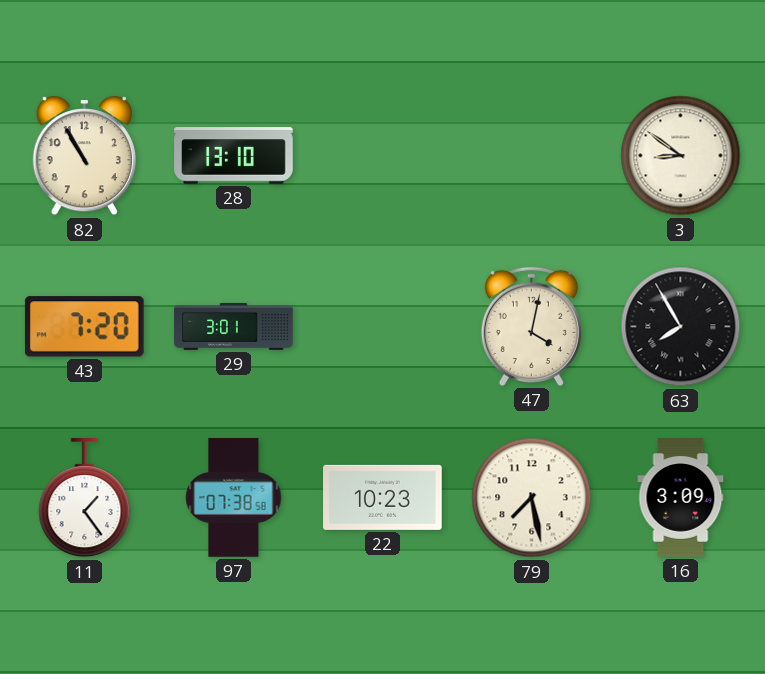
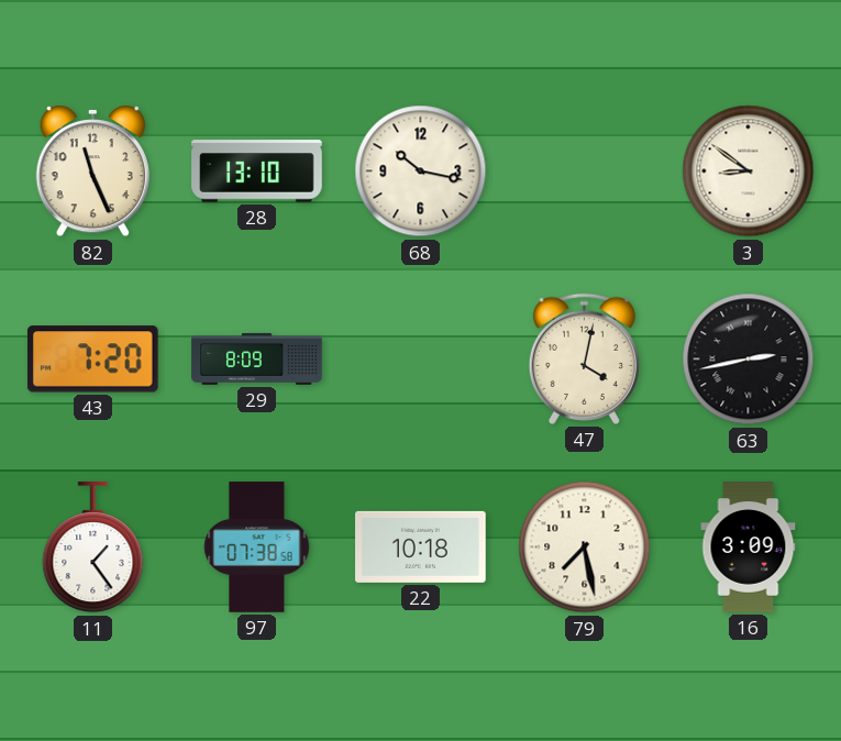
82: 10:55 -> 11:26 (92, 173)
68: none -> 10:17 (421, 172)
29: 3:01 -> 8:09 (257, 358)
63: 7:55 -> 2:43 (749, 360)
22: 10:23 -> 10:18 (421, 546)
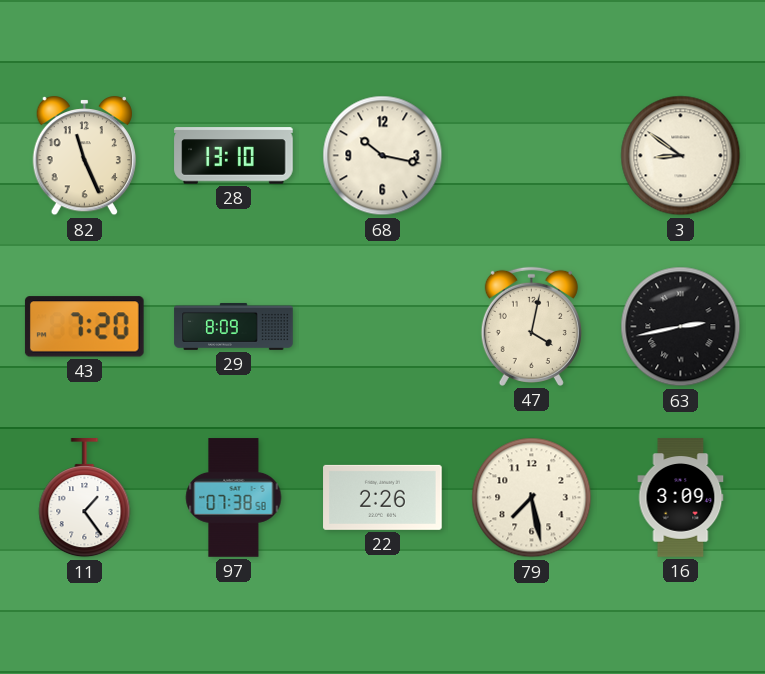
22: 10:18 -> 2:26 (383, 497)
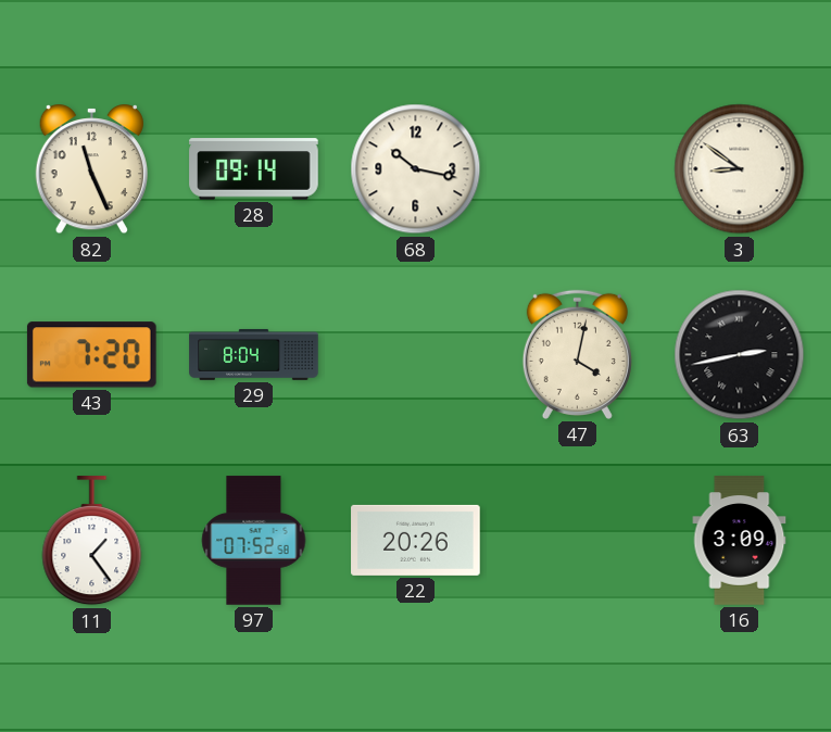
28: 13:10 -> 09:14 (254, 169)
29: 8:09 -> 8:04 (254, 354)
97: 07:38 -> 07:52 (254, 541)
22: 2:26 -> 20:26 (416, 540)
79: 7:28 -> none (532, 498)
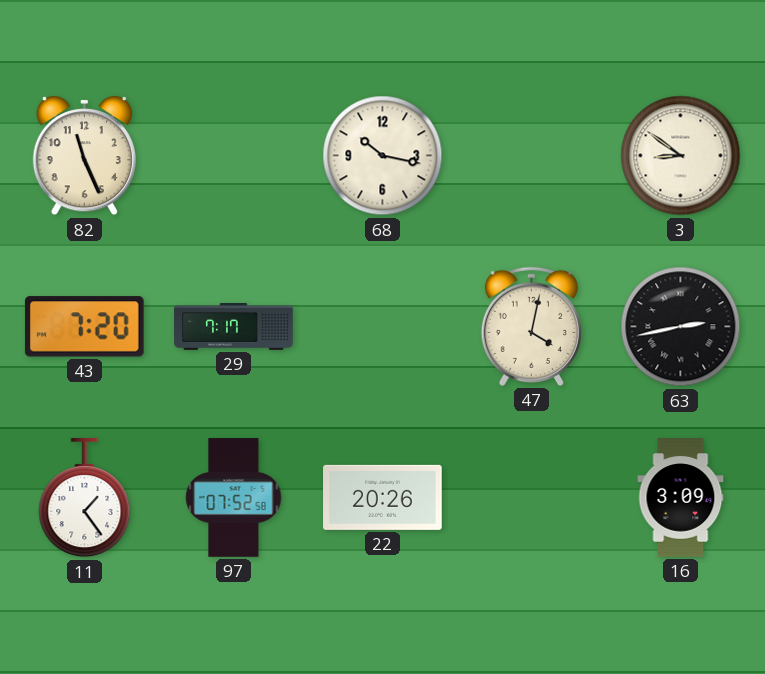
28: 09:14 -> none (254, 169)
29: 8:04 -> 7:17 (234, 326)
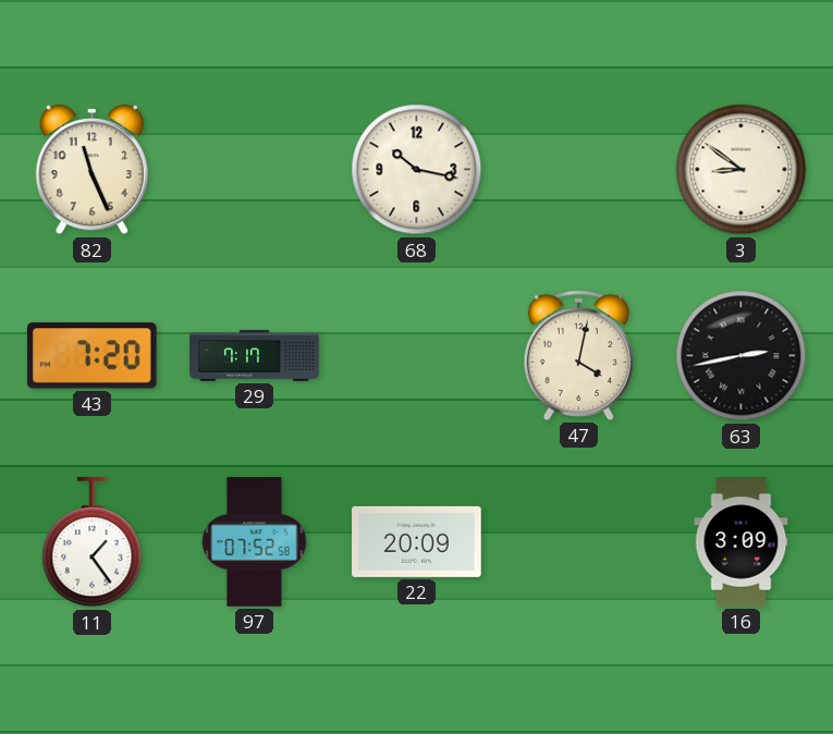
22: 20:26 -> 20:09 (417, 541)
